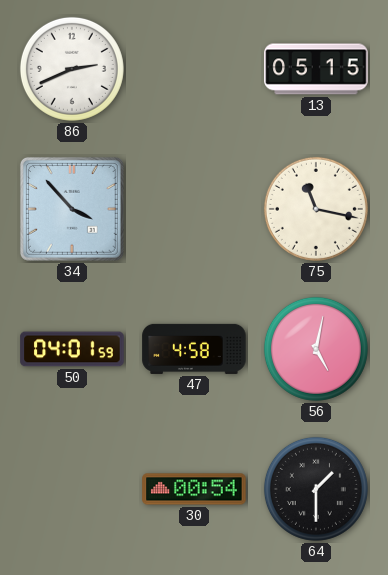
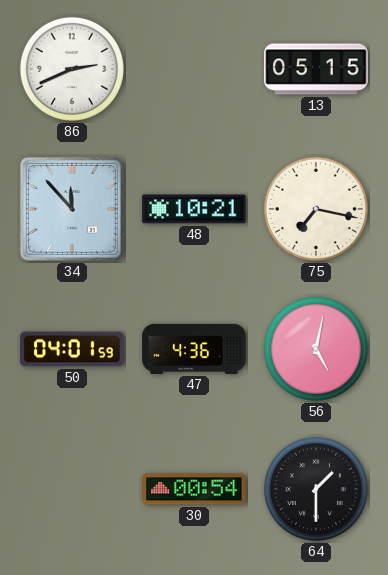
34: 3:53 -> 11:53 (72, 209)
48: none -> 10:21 (194, 209)
75: 11:17 -> 7:17 (316, 209)
47: 4:58 -> 4:36 (194, 349)
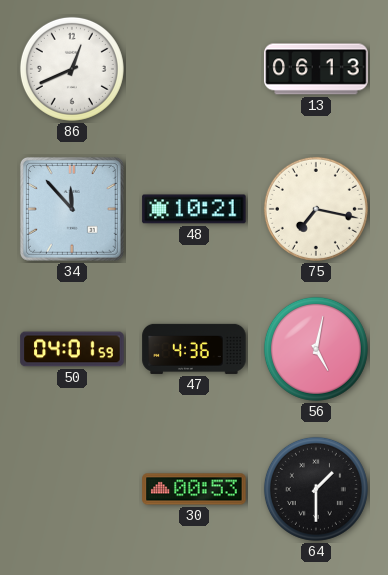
86: 2:41 -> 12:41 (72, 69)
13: 05:15 -> 06:13 (316, 69)
30: 00:54 -> 00:53 (194, 489)
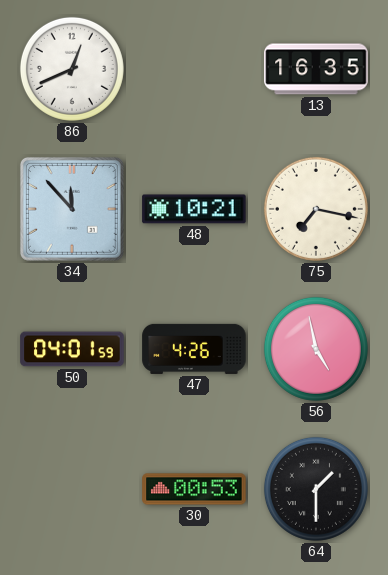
13: 06:13 -> 16:35 (316, 69)
47: 4:36 -> 4:26 (194, 349)
56: 5:02 -> 4:58 (316, 349)
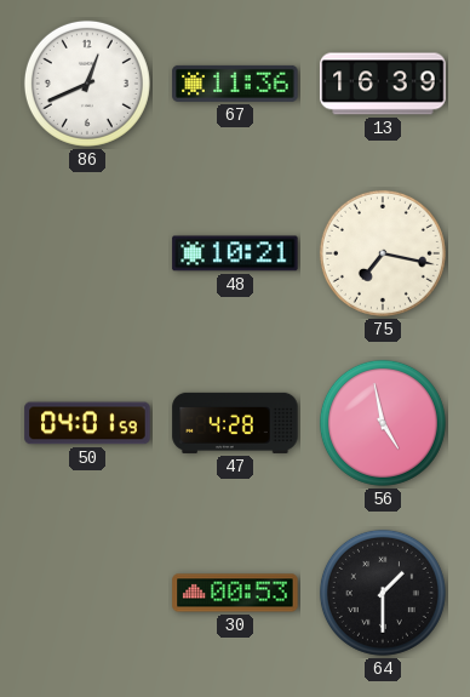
67: none -> 11:36 (235, 84)
13: 16:35 -> 16:39 (383, 84)
34: 11:53 -> none (72, 209)
47: 4:26 -> 4:28 (235, 423)
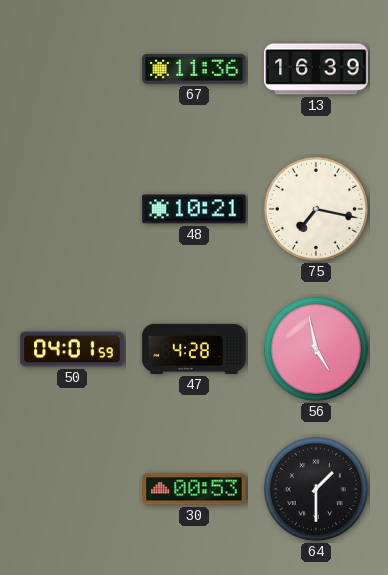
86: 12:41 -> none (87, 84)
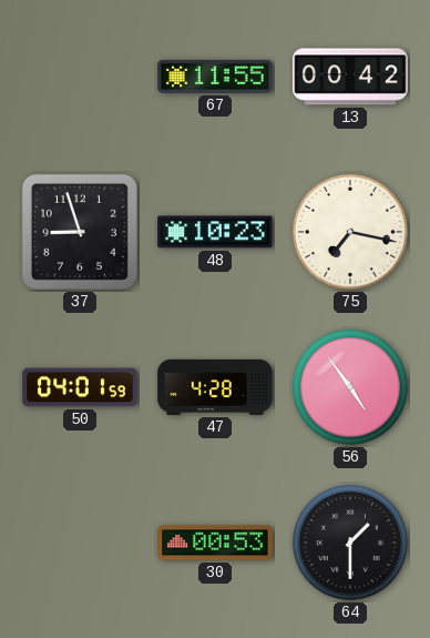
67: 11:36 -> 11:55 (215, 77)
13: 16:39 -> 00:42 (350, 77)
37: none -> 8:57 (80, 232)
48: 10:21 -> 10:23 (215, 232)
56: 4:58 -> 4:54 (350, 387)
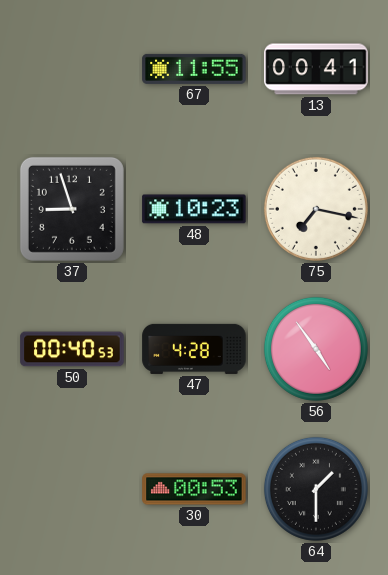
13: 00:42 -> 00:41 (316, 69)
50: 04:01 -> 00:40 (72, 349)
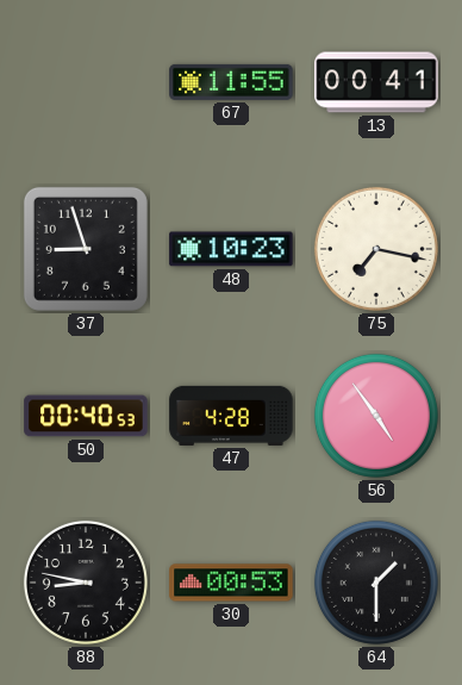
88: none -> 8:47 (86, 583)
